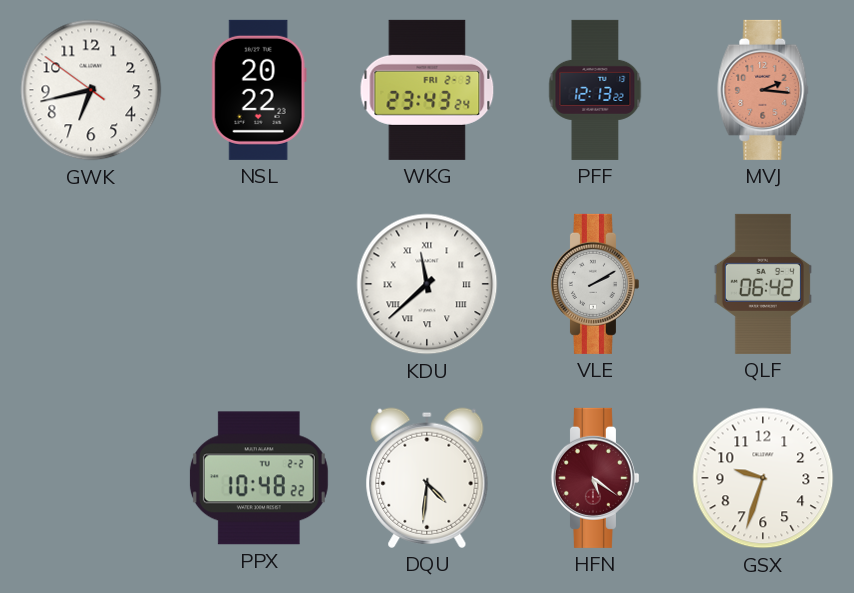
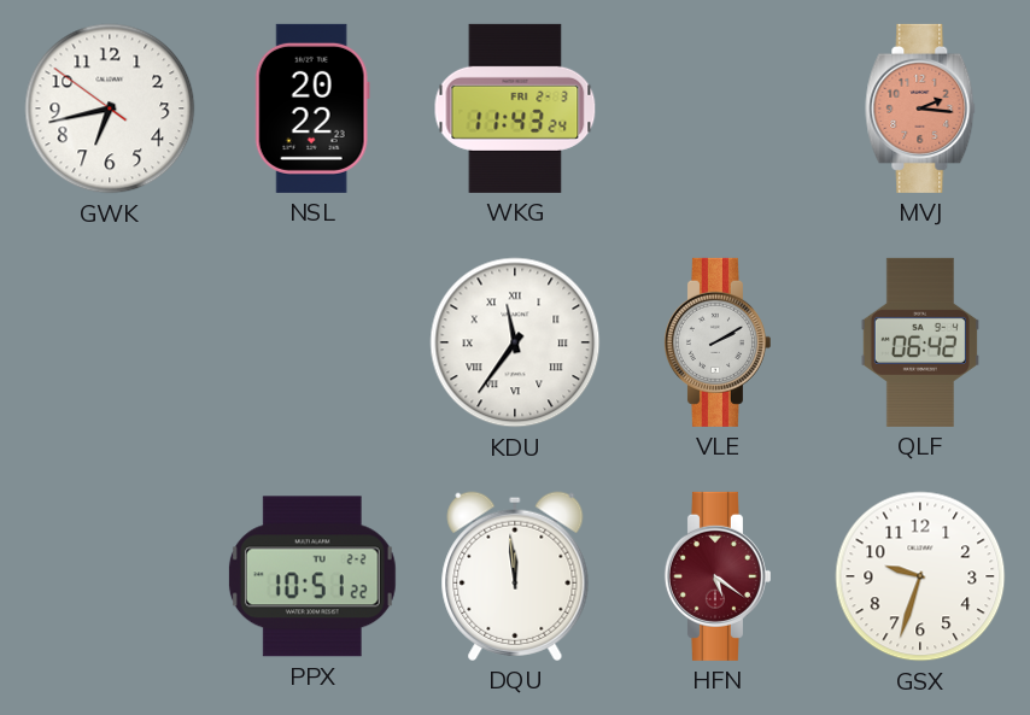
WKG: 23:43 -> 11:43 (515, 109)
PFF: 12:13 -> none (595, 90)
KDU: 11:38 -> 11:36 (515, 342)
PPX: 10:48 -> 10:51 (312, 576)
DQU: 4:31 -> 11:59 (515, 576)
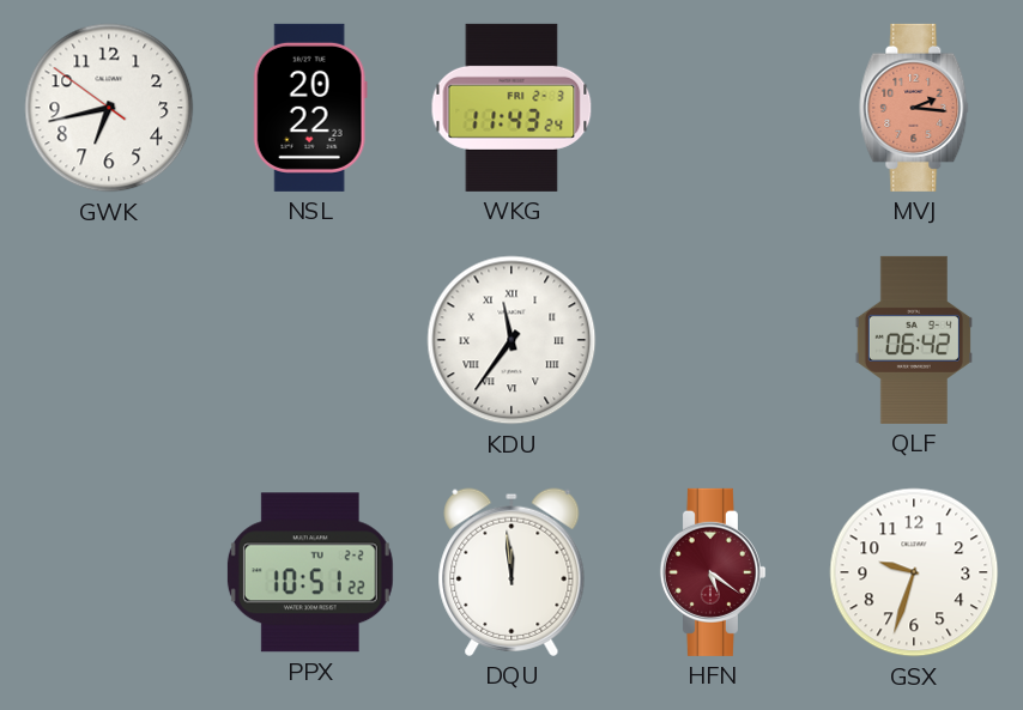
VLE: 2:10 -> none (716, 342)
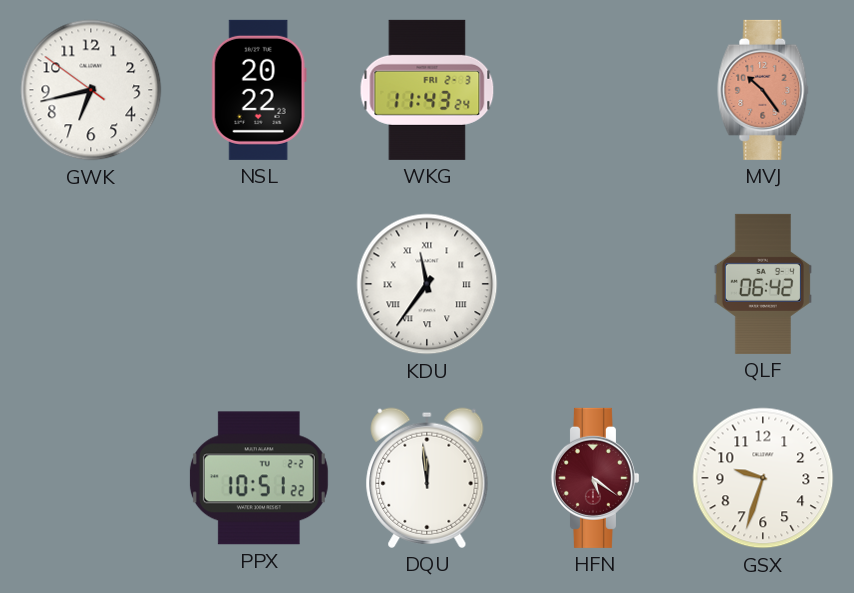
MVJ: 2:16 -> 10:24 (763, 90)
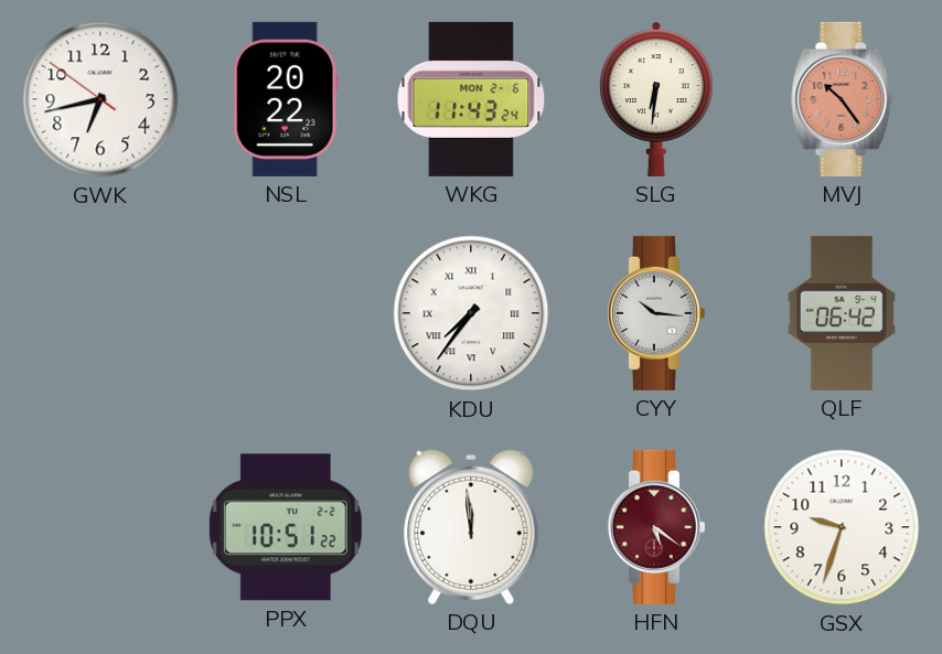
WKG date: FRI 2-3 -> MON 2-6 (471, 99)
SLG: none -> 6:31 (656, 99)
KDU: 11:36 -> 7:36 (471, 313)
CYY: none -> 10:16 (655, 313)
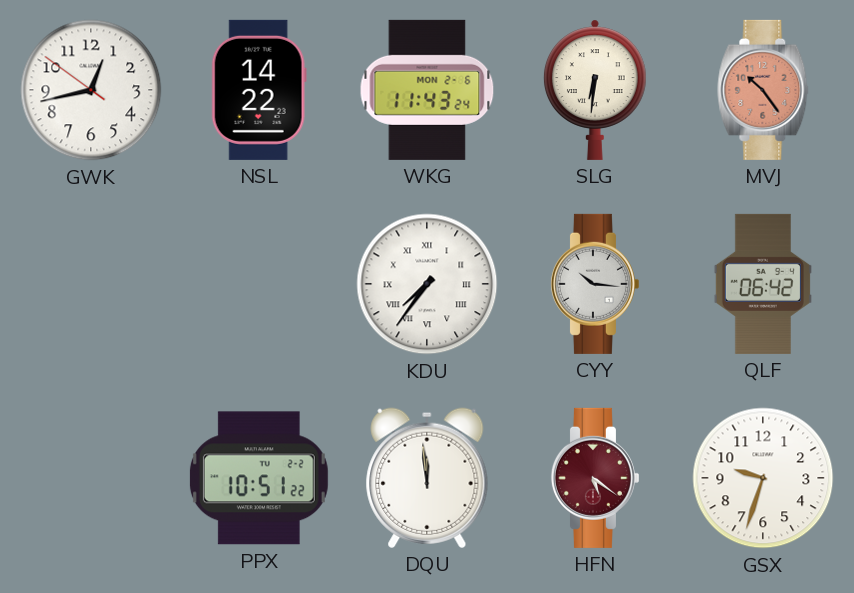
GWK: 6:42 -> 12:42 (91, 90)
NSL: 20:22 -> 14:22 (259, 90)
